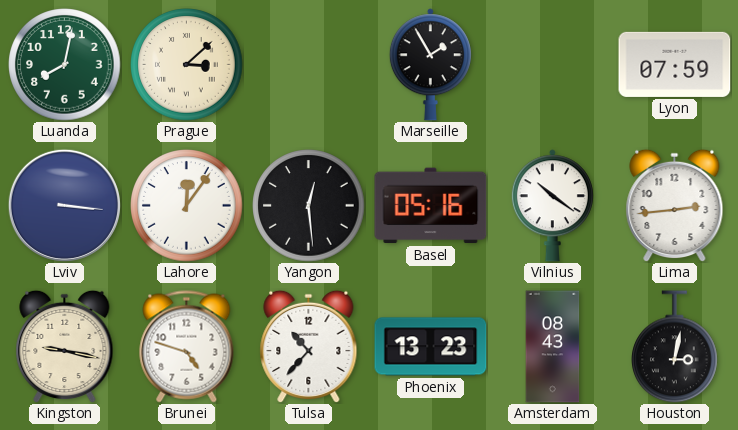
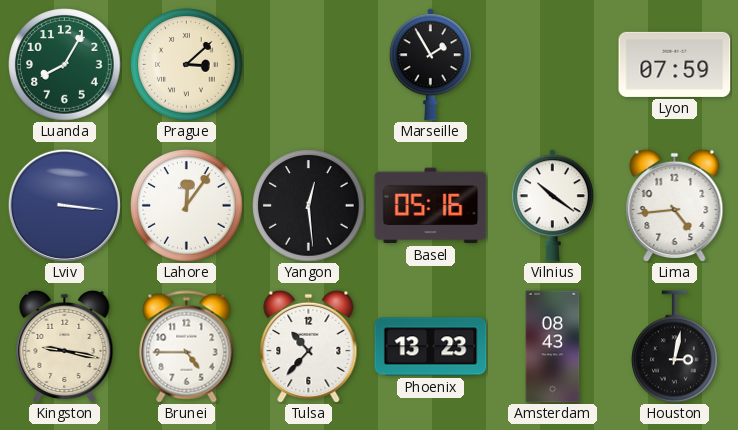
Luanda: 8:02 -> 8:05 (65, 65)
Lima: 2:44 -> 4:44 (675, 205)
Brunei: 4:48 -> 4:45 (187, 347)
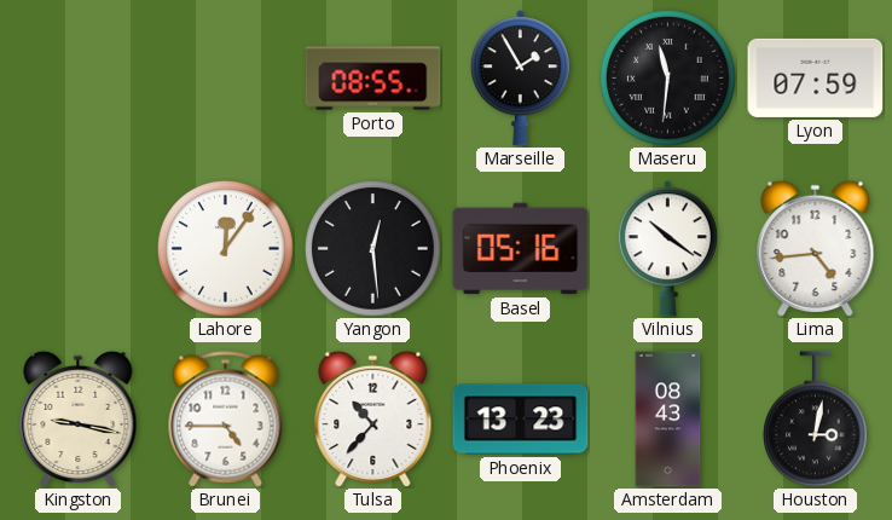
Luanda: 8:05 -> none (65, 65)
Prague: 3:08 -> none (187, 65)
Porto: none -> 08:55 (373, 79)
Maseru: none -> 11:31 (668, 79)
Lviv: 3:16 -> none (64, 205)
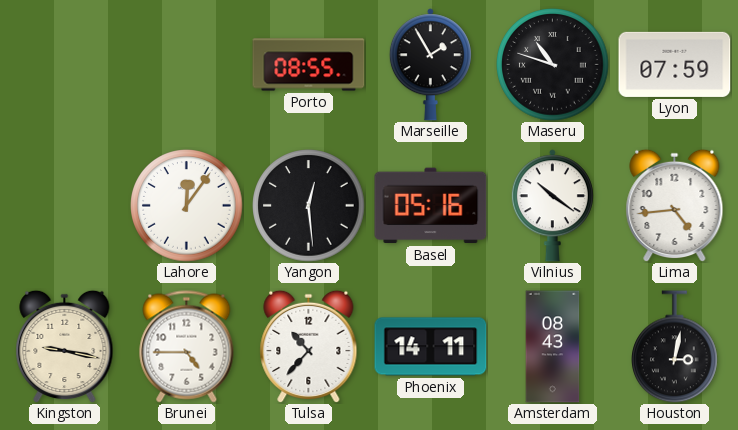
Maseru: 11:31 -> 10:48 (553, 65)
Phoenix: 13:23 -> 14:11 (431, 347)
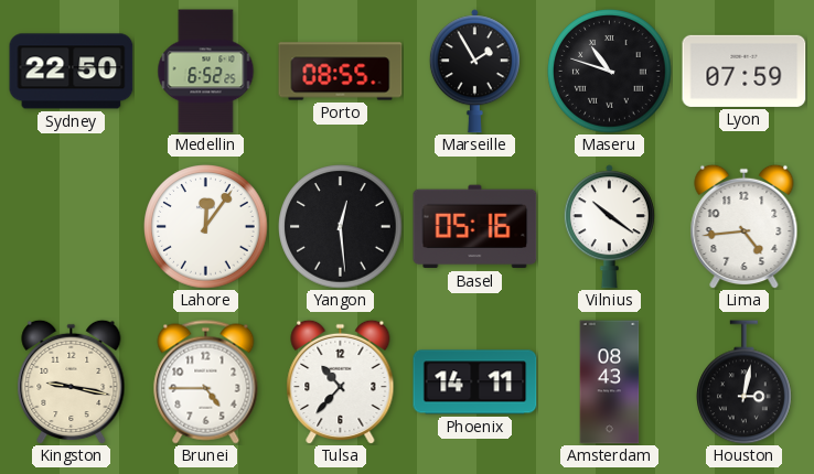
Sydney: none -> 22:50 (72, 72)
Medellin: none -> 6:52 (206, 72)
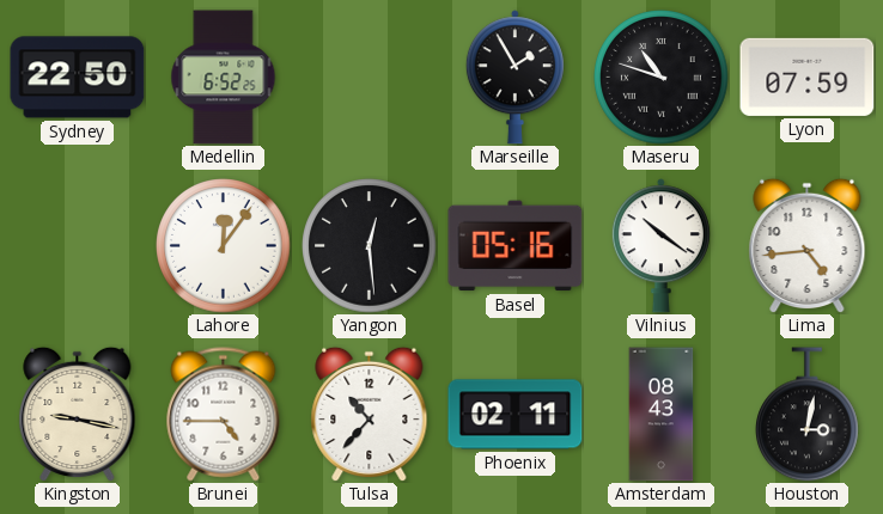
Porto: 08:55 -> none (341, 72)
Phoenix: 14:11 -> 02:11 (516, 415)
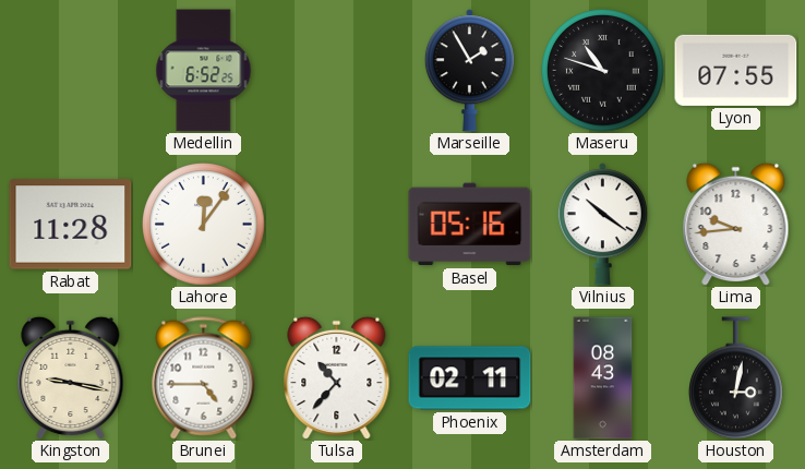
Sydney: 22:50 -> none (78, 78)
Lyon: 07:59 -> 07:55 (736, 70)
Rabat: none -> 11:28 (71, 225)
Yangon: 12:29 -> none (370, 246)
Lima: 4:44 -> 9:44 (736, 224)
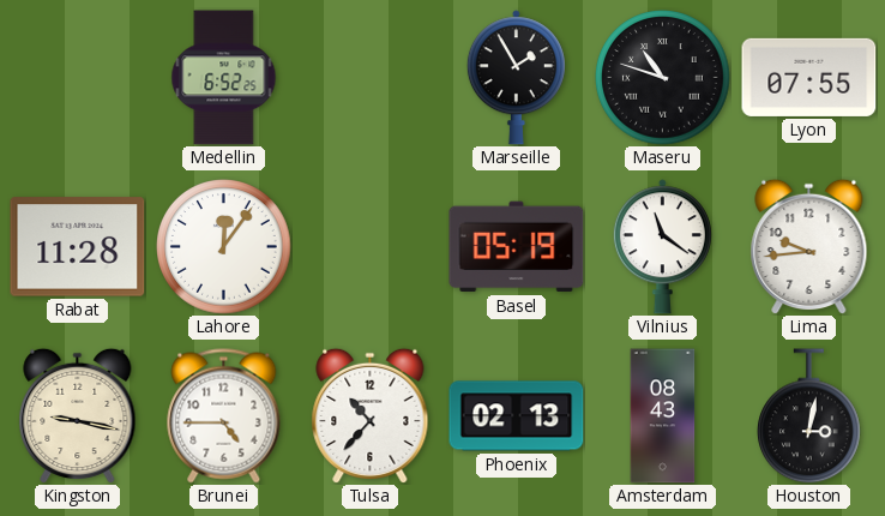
Basel: 05:16 -> 05:19 (517, 247)
Vilnius: 10:21 -> 11:21 (662, 247)
Phoenix: 02:11 -> 02:13 (517, 416)
